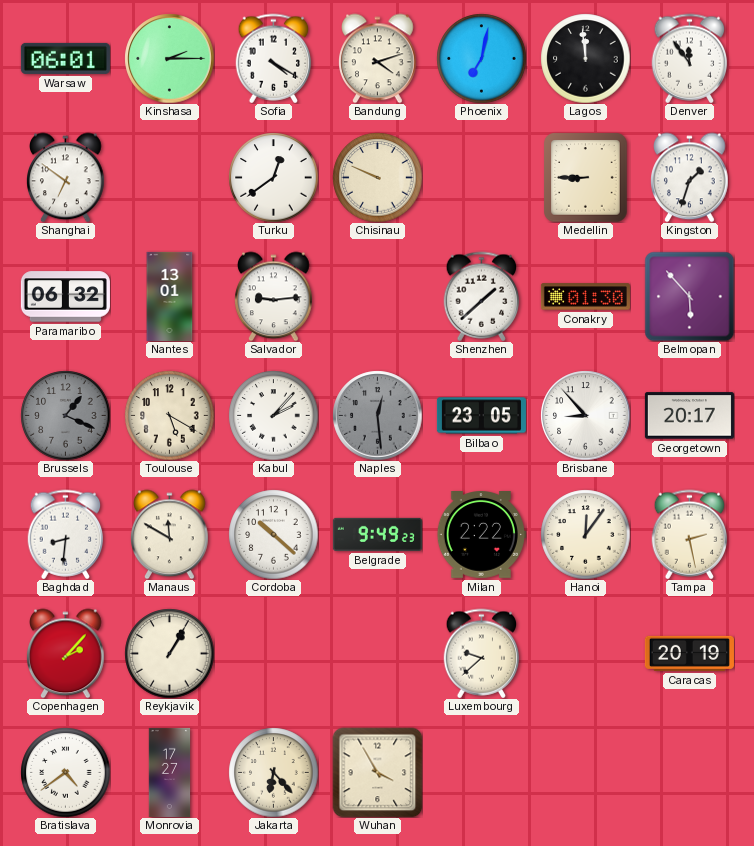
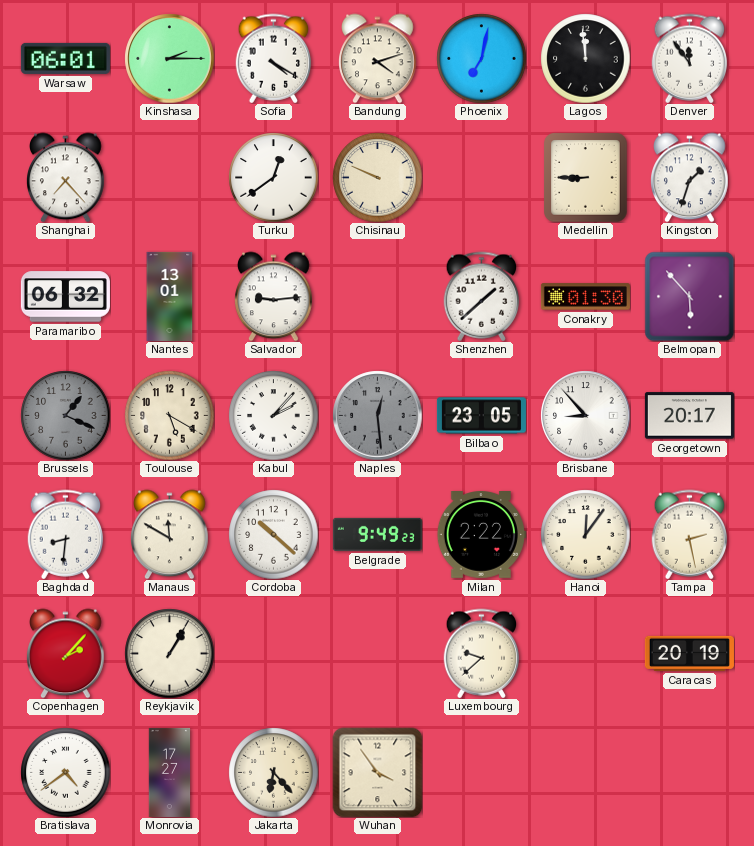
Shanghai: 6:51 -> 7:23 (66, 177)
Wuhan: 3:55 -> 3:54 (377, 772)
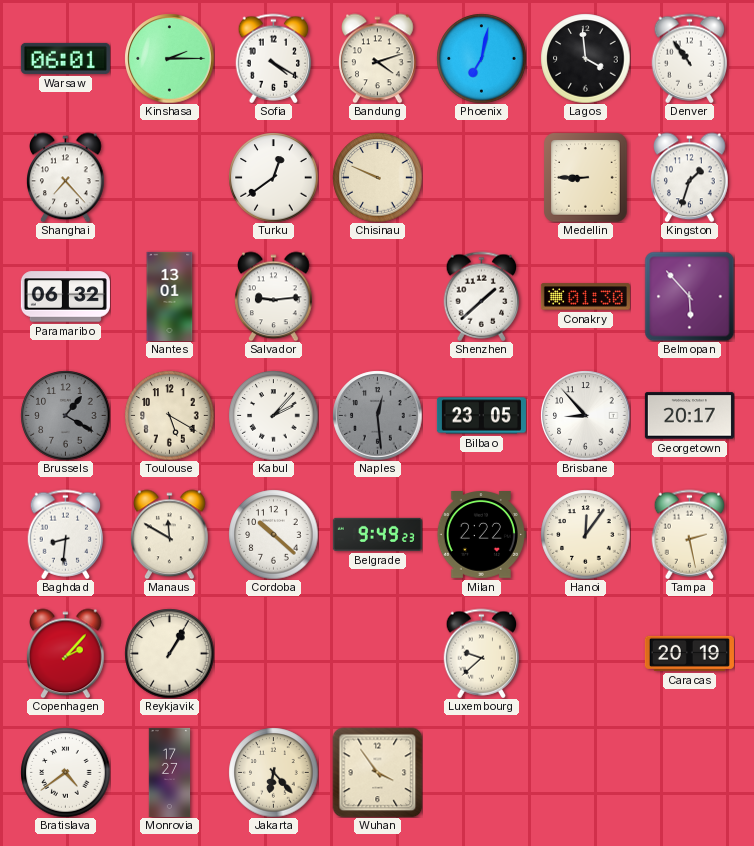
Lagos: 11:59 -> 3:59 (585, 58)
Denver: 11:54 -> 10:54 (690, 58)
Brussels: 1:19 -> 1:20 (65, 415)
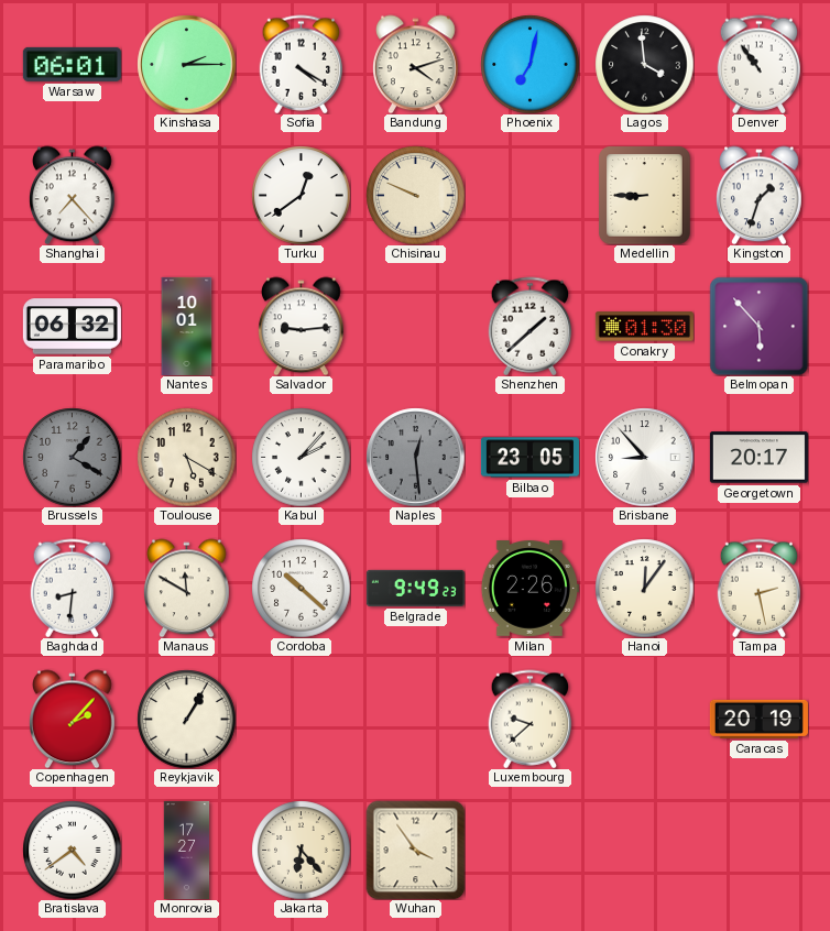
Nantes: 13:01 -> 10:01 (187, 326)
Milan: 2:22 -> 2:26 (529, 589)
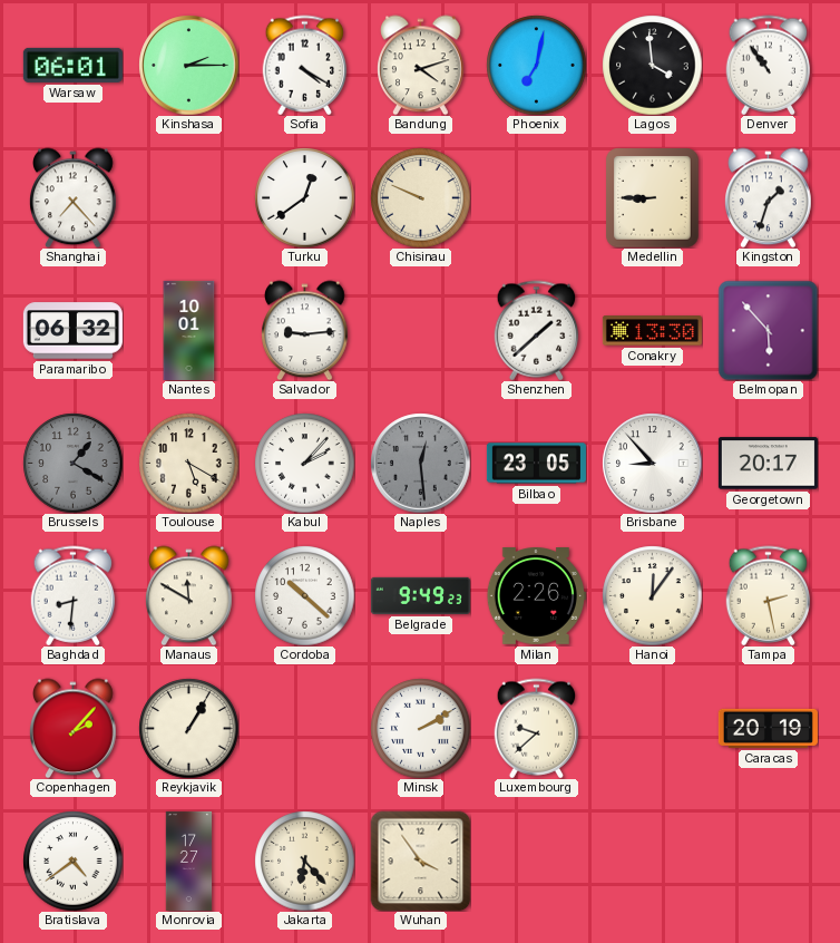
Conakry: 01:30 -> 13:30 (652, 331)
Minsk: none -> 2:10 (420, 728)
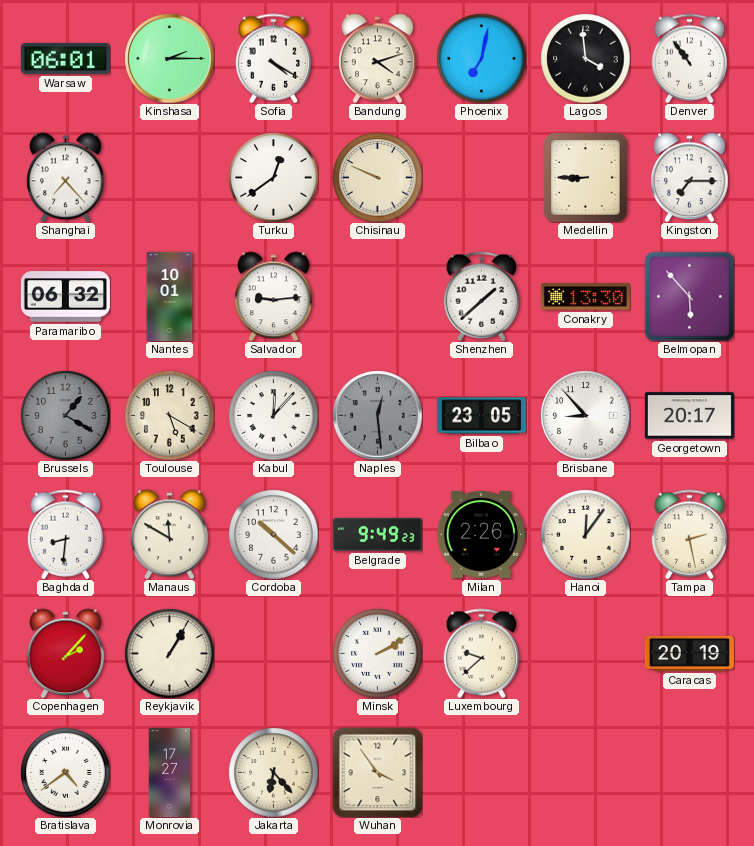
Kingston: 1:33 -> 7:15 (690, 177)
Kabul: 2:07 -> 12:07 (273, 415)
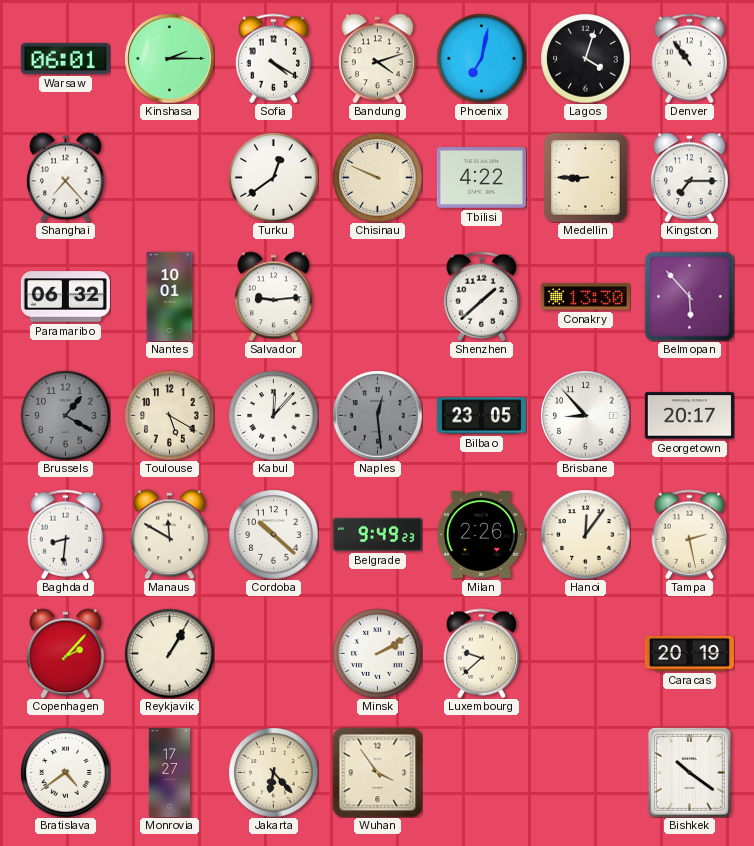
Lagos: 3:59 -> 4:03 (585, 58)
Tbilisi: none -> 4:22 (481, 178)
Bishkek: none -> 10:21 (689, 772)
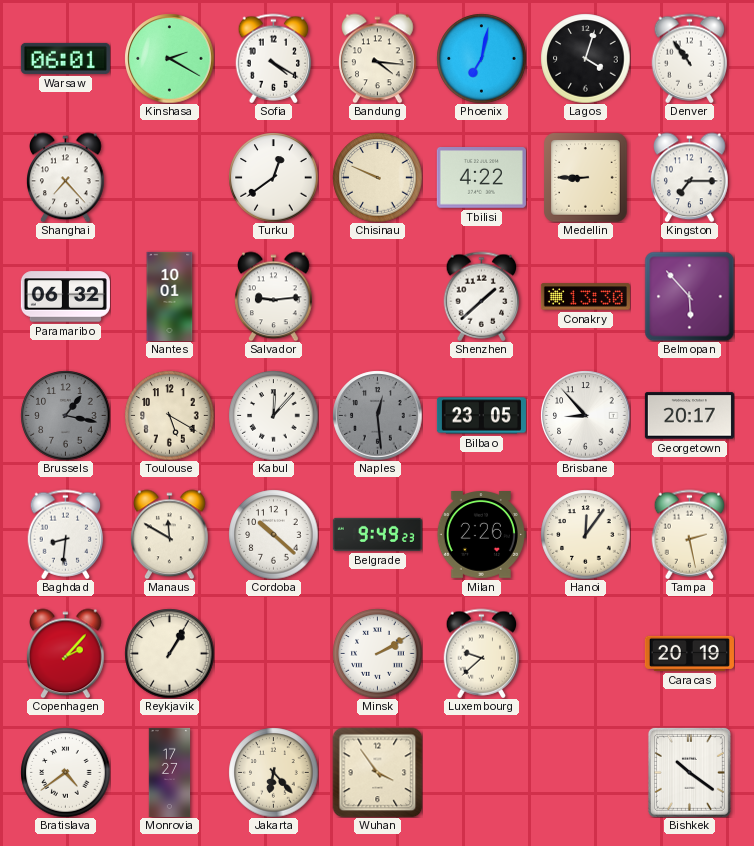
Kinshasa: 2:15 -> 2:20 (169, 58)
Bandung: 4:12 -> 4:16 (378, 58)
Brussels: 1:20 -> 1:17 (65, 415)
